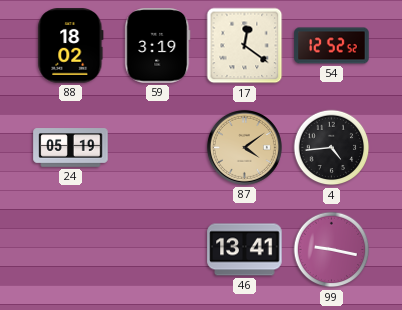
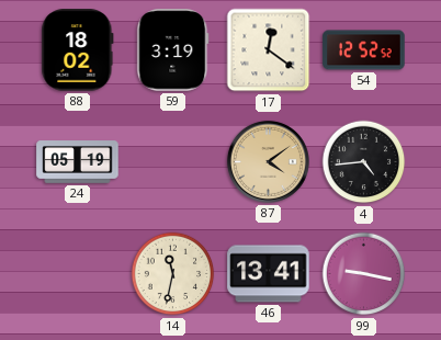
14: none -> 11:32 (173, 274)
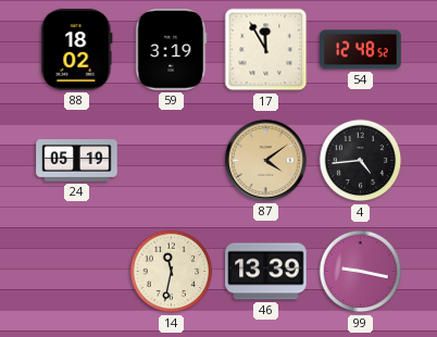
17: 12:21 -> 11:55 (266, 50)
54: 12:52 -> 12:48 (361, 50)
46: 13:41 -> 13:39 (266, 272)
